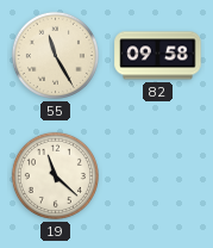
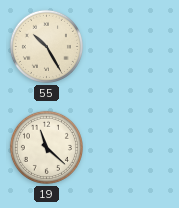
55: 11:25 -> 10:25 (46, 46)
82: 09:58 -> none (158, 56)
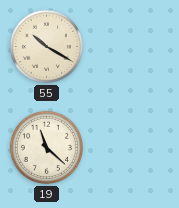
55: 10:25 -> 10:20 (46, 46)
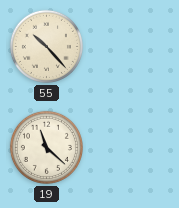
55: 10:20 -> 10:23 (46, 46)
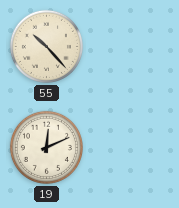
19: 11:22 -> 12:11 (46, 147)
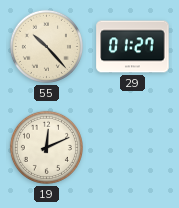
29: none -> 01:27 (133, 47)
